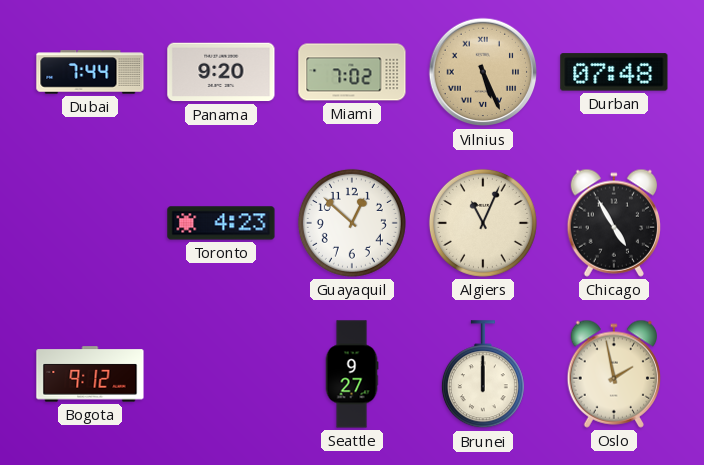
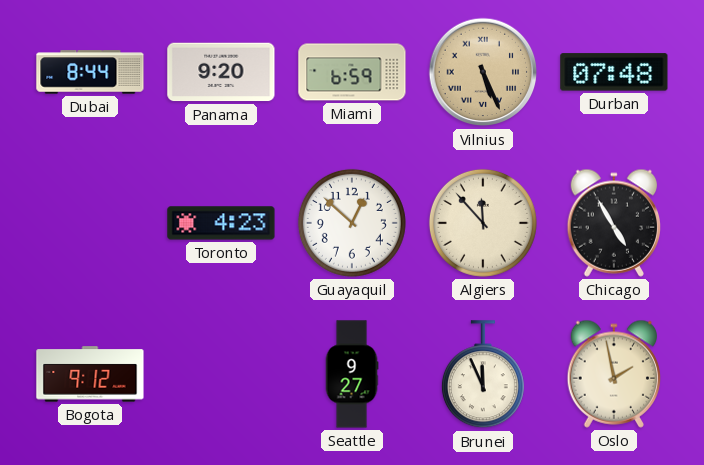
Dubai: 7:44 -> 8:44 (90, 72)
Miami: 7:02 -> 6:59 (352, 72)
Algiers: 11:04 -> 11:53 (483, 223)
Brunei: 12:00 -> 11:56 (483, 375)
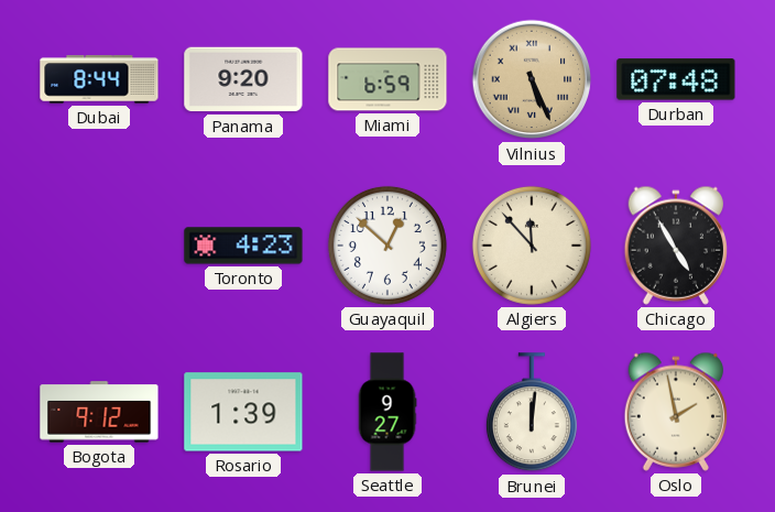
Rosario: none -> 1:39 (243, 412)
Brunei: 11:56 -> 12:01 (532, 413)
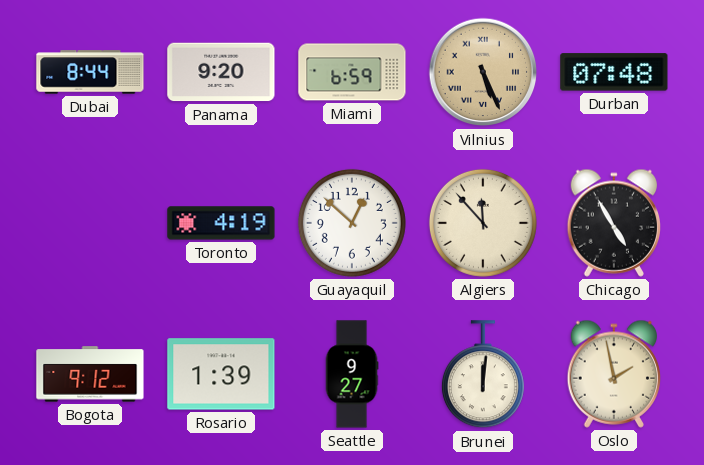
Toronto: 4:23 -> 4:19 (221, 223)
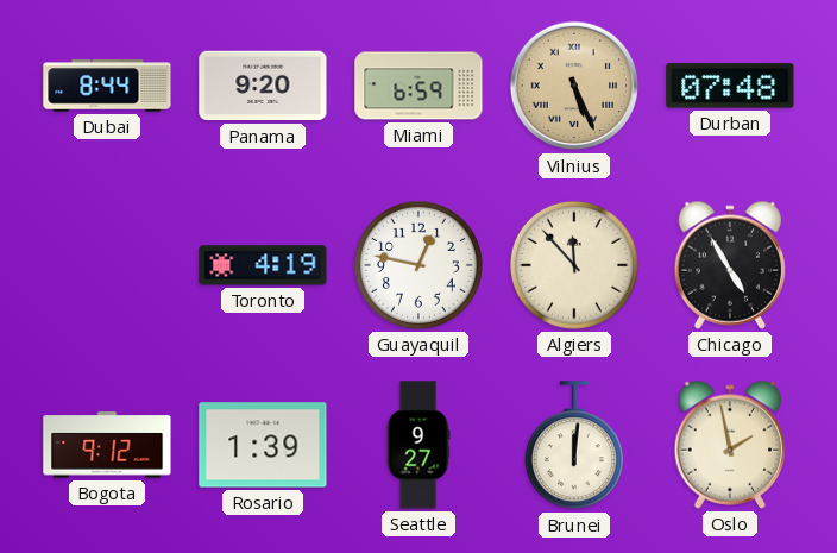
Guayaquil: 12:52 -> 12:47 (418, 265)
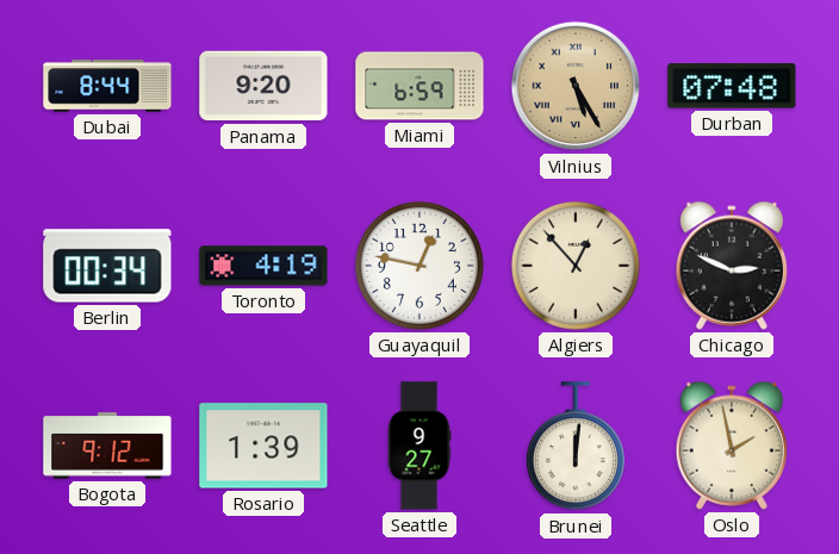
Vilnius: 5:26 -> 5:25 (576, 86)
Berlin: none -> 00:34 (107, 266)
Algiers: 11:53 -> 12:53 (576, 266)
Chicago: 4:55 -> 2:49 (732, 266)
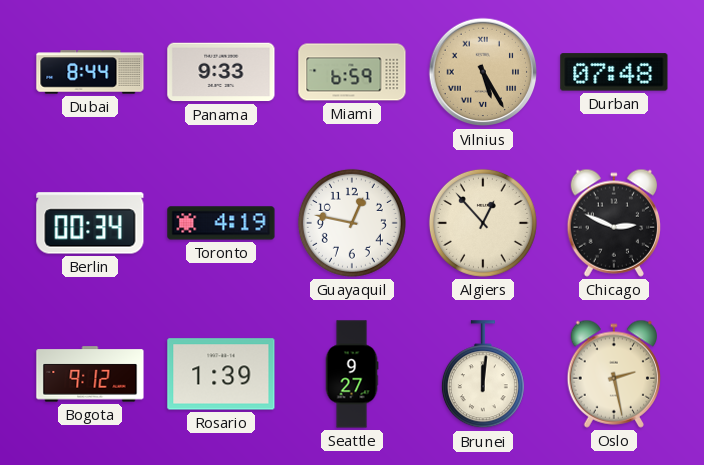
Panama: 9:20 -> 9:33 (221, 72)
Oslo: 1:58 -> 2:28 (614, 374)
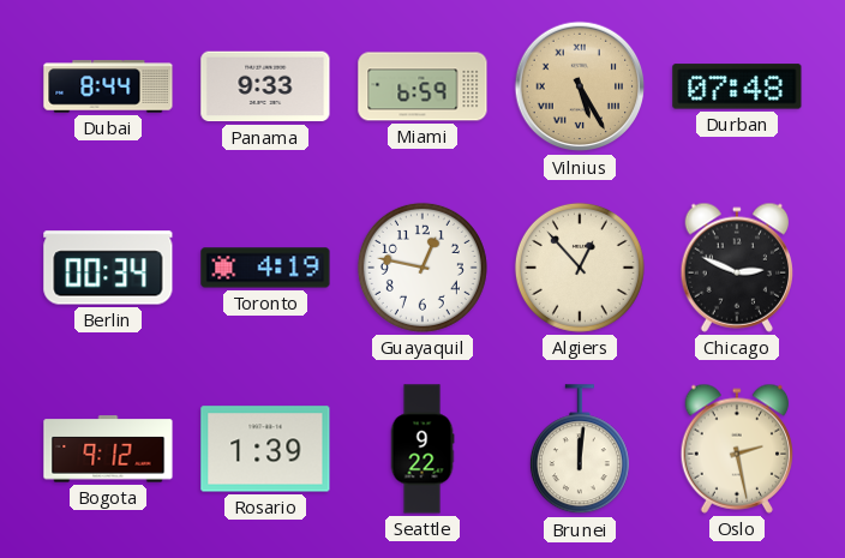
Seattle: 9:27 -> 9:22 (422, 449)
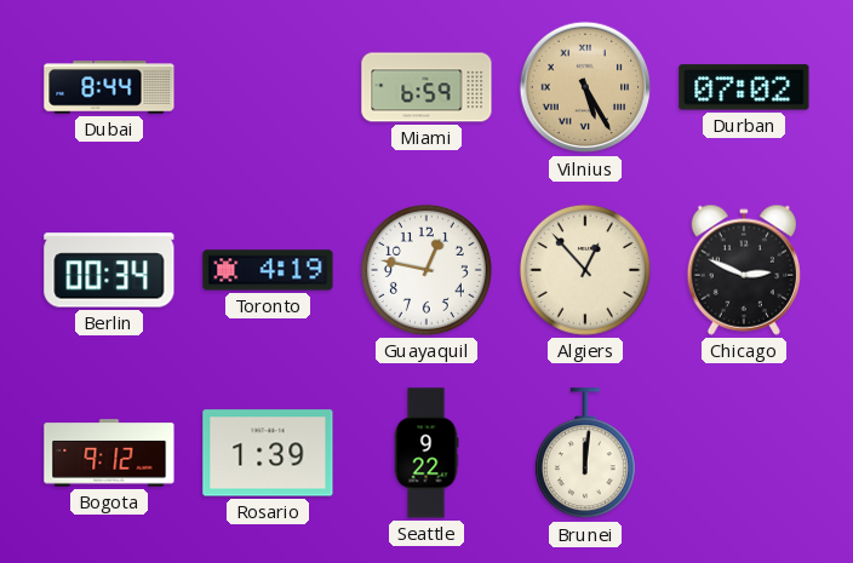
Panama: 9:33 -> none (265, 86)
Durban: 07:48 -> 07:02 (744, 87)
Oslo: 2:28 -> none (737, 449)
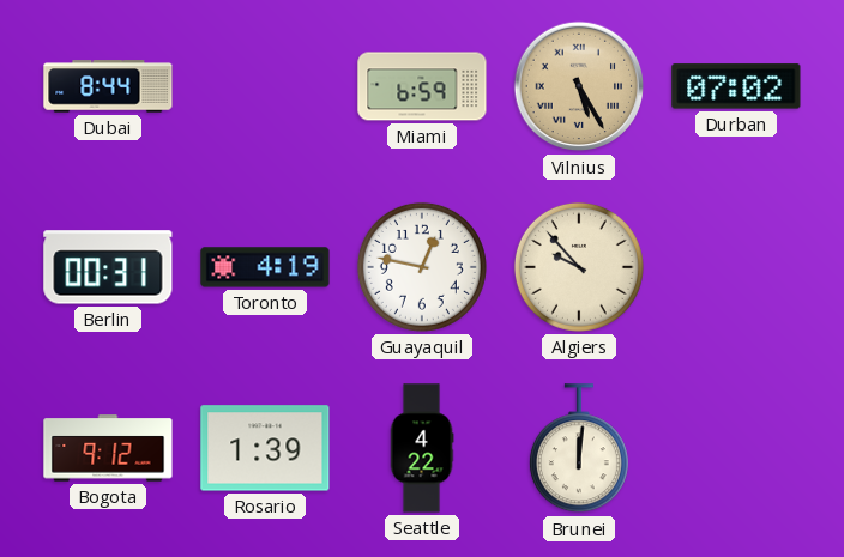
Berlin: 00:34 -> 00:31 (108, 267)
Algiers: 12:53 -> 9:53 (579, 267)
Chicago: 2:49 -> none (744, 270)
Seattle: 9:22 -> 4:22 (422, 448)
